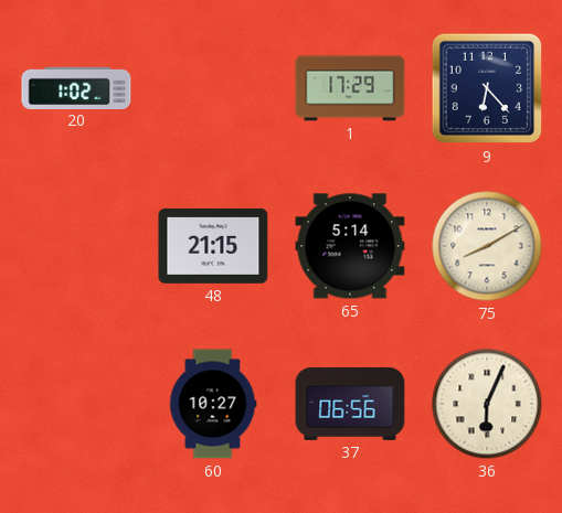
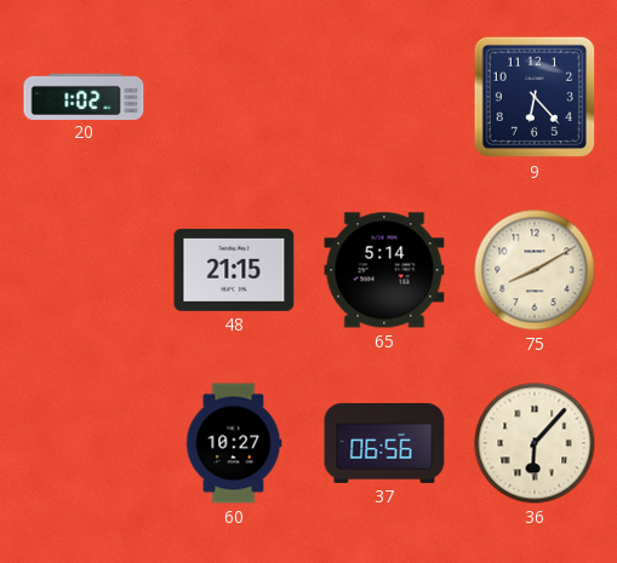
1: 17:29 -> none (350, 88)
36: 6:04 -> 6:07 (535, 443)
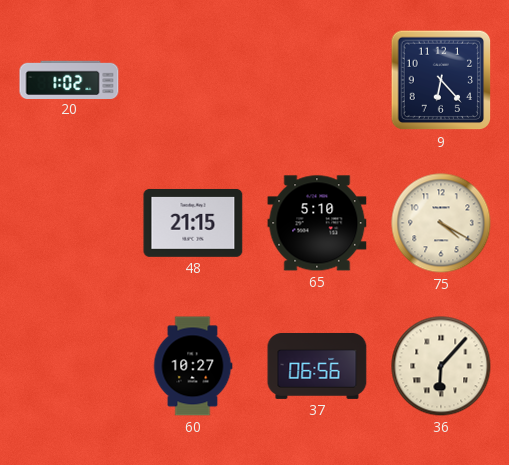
65: 5:14 -> 5:10 (317, 223)
75: 8:10 -> 4:20 (441, 223)
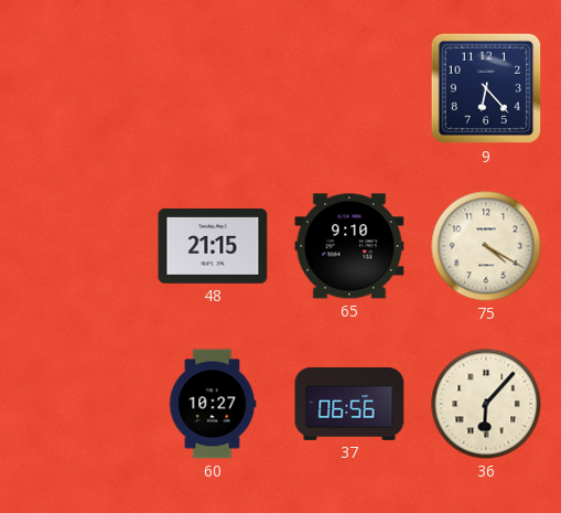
20: 1:02 -> none (69, 79)
65: 5:10 -> 9:10 (349, 246)
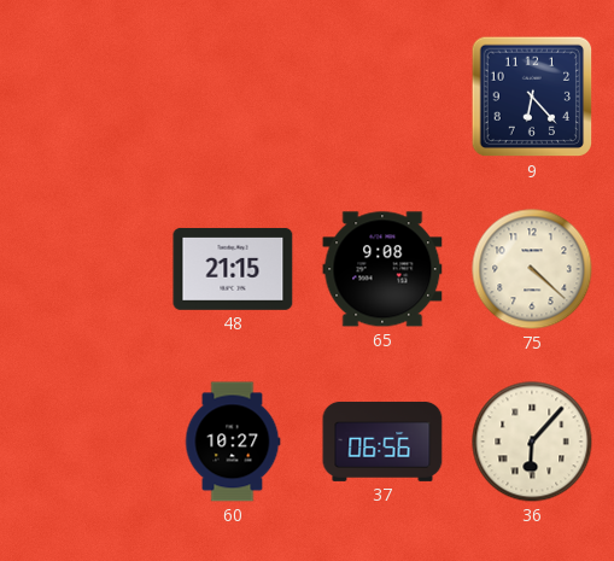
65: 9:10 -> 9:08 (382, 269)
75: 4:20 -> 4:22 (532, 269)
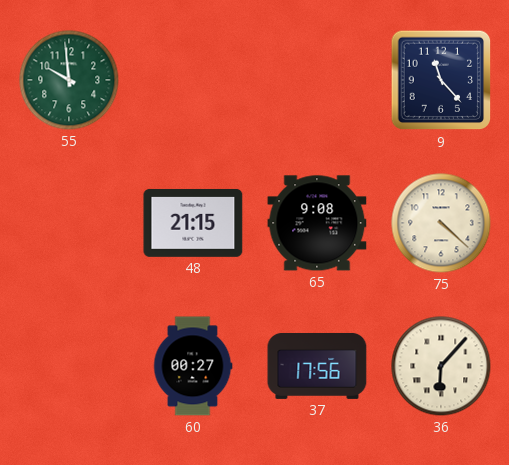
55: none -> 9:59 (69, 80)
9: 6:23 -> 11:23 (441, 80)
60: 10:27 -> 00:27 (193, 366)
37: 06:56 -> 17:56 (317, 366)
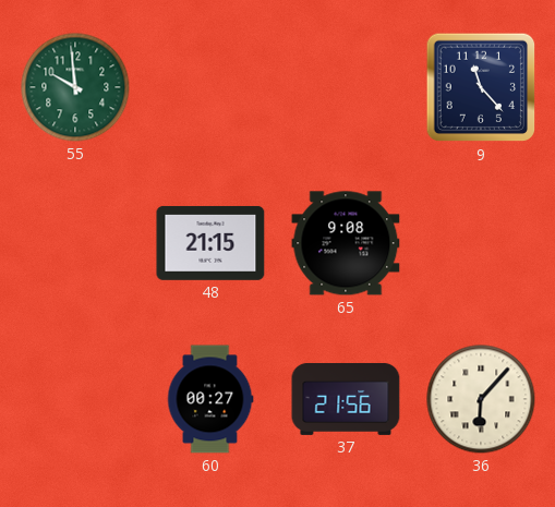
75: 4:22 -> none (441, 223)
37: 17:56 -> 21:56 (346, 399)
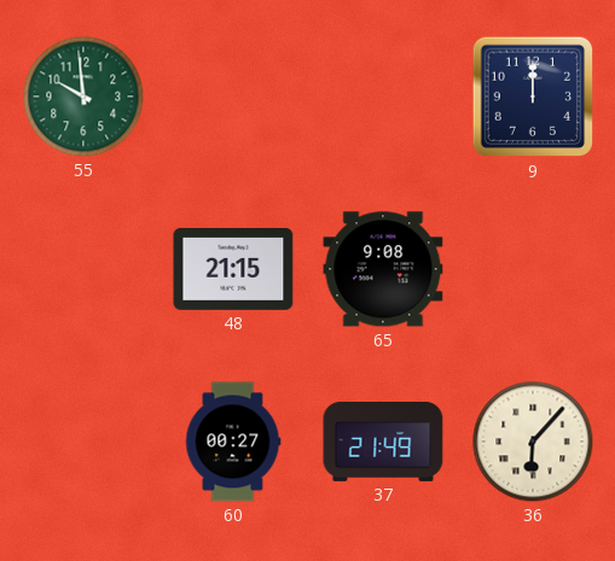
9: 11:23 -> 12:00 (533, 97)
37: 21:56 -> 21:49 (383, 442)
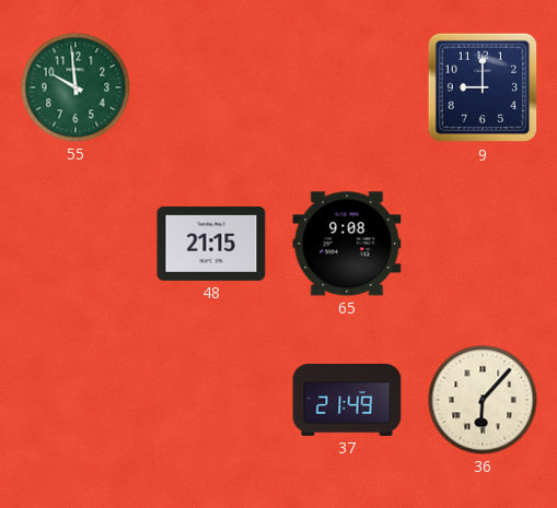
9: 12:00 -> 9:00 (483, 87)
60: 00:27 -> none (233, 442)
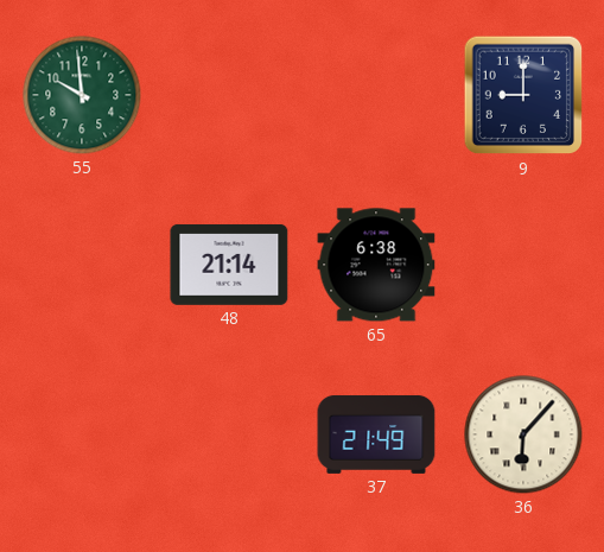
48: 21:15 -> 21:14 (229, 265)
65: 9:08 -> 6:38 (376, 265)
